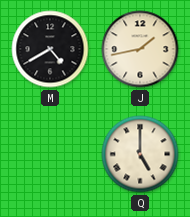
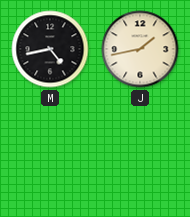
M: 4:40 -> 4:43 (50, 49)
Q: 5:00 -> none (140, 154)
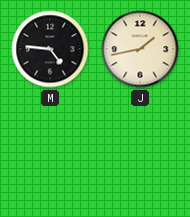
M: 4:43 -> 4:46 (50, 49)
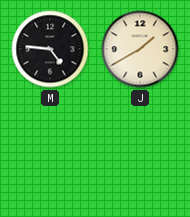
J: 1:43 -> 1:40 (140, 49)
